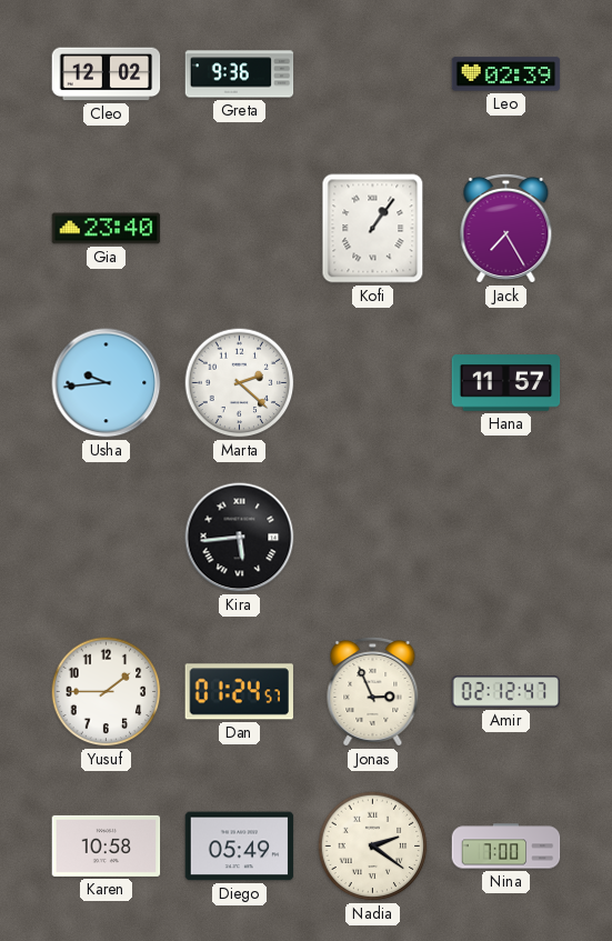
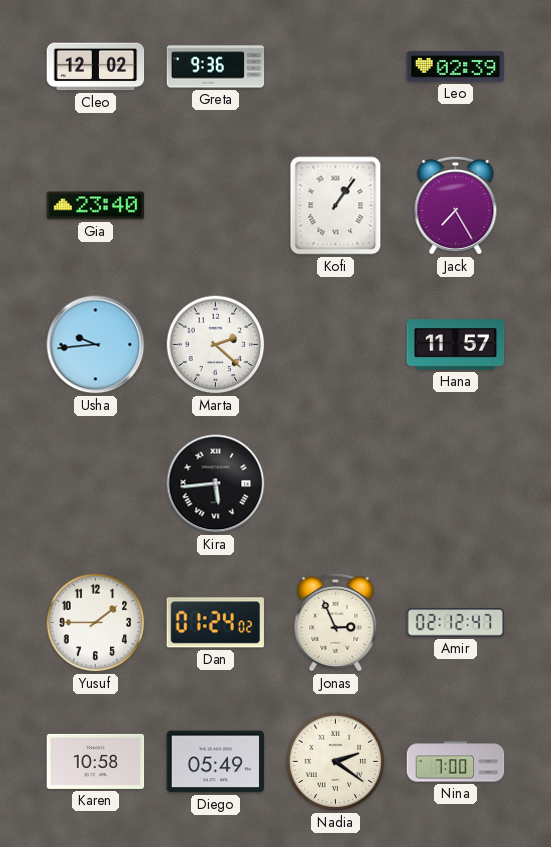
Dan: 01:24:57 -> 01:24:02 (215, 623)
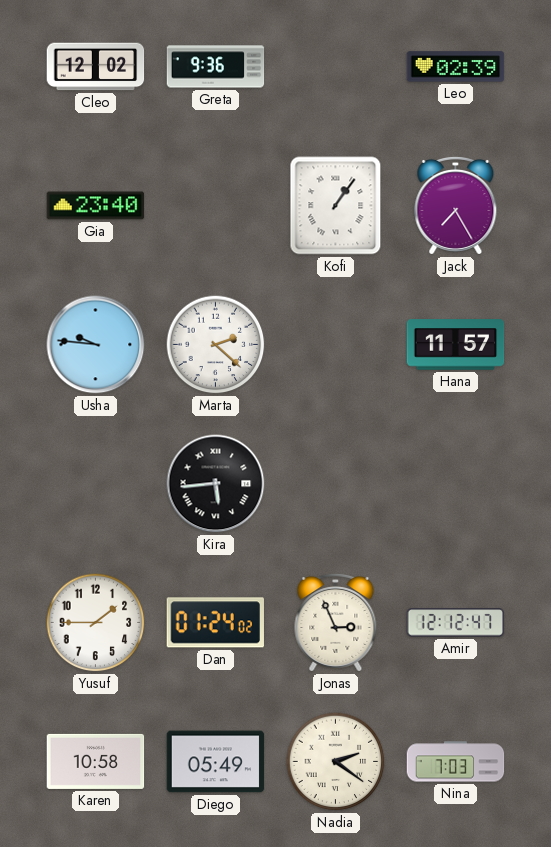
Usha: 9:44 -> 9:46 (96, 345)
Amir: 02:12 -> 12:12 (456, 623)
Nina: 7:00 -> 7:03 (456, 762)
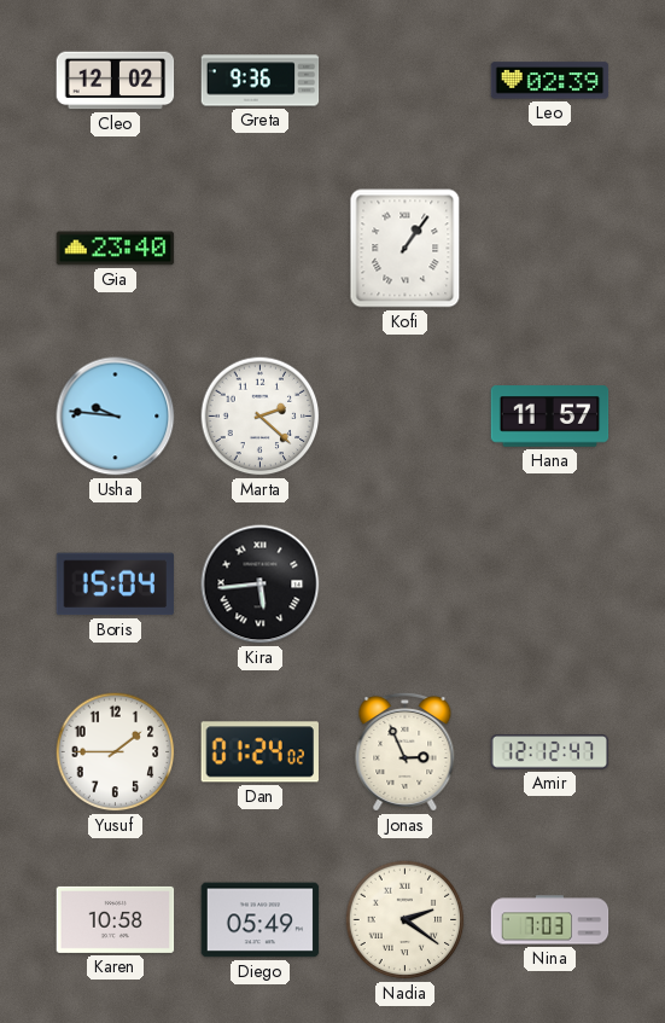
Jack: 7:25 -> none (456, 205)
Boris: none -> 15:04 (115, 585)
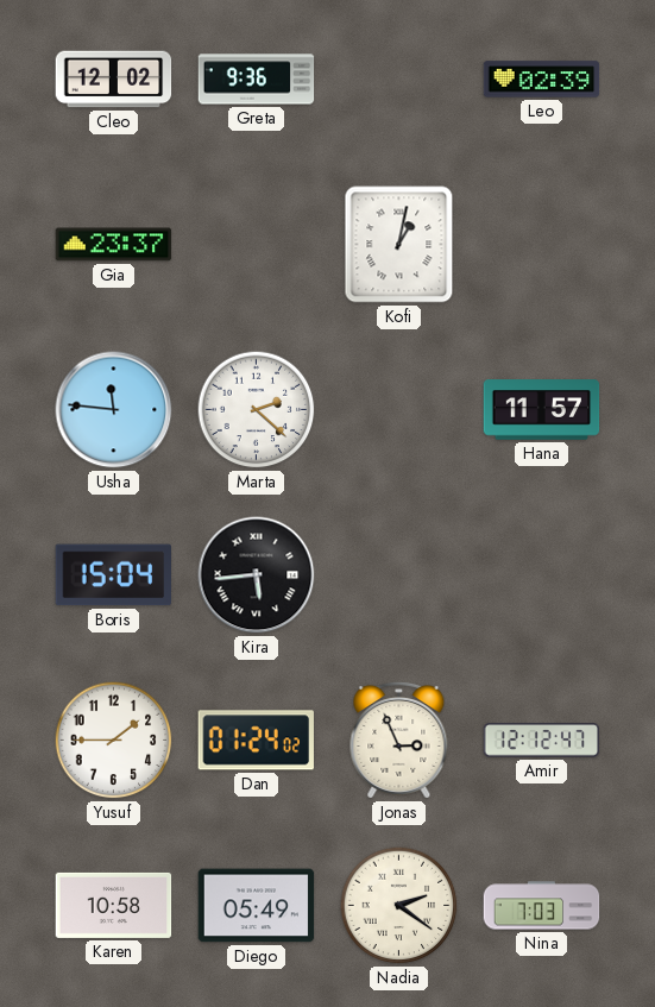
Gia: 23:40 -> 23:37 (114, 245)
Kofi: 1:06 -> 1:02 (399, 245)
Usha: 9:46 -> 11:46 (114, 410)
